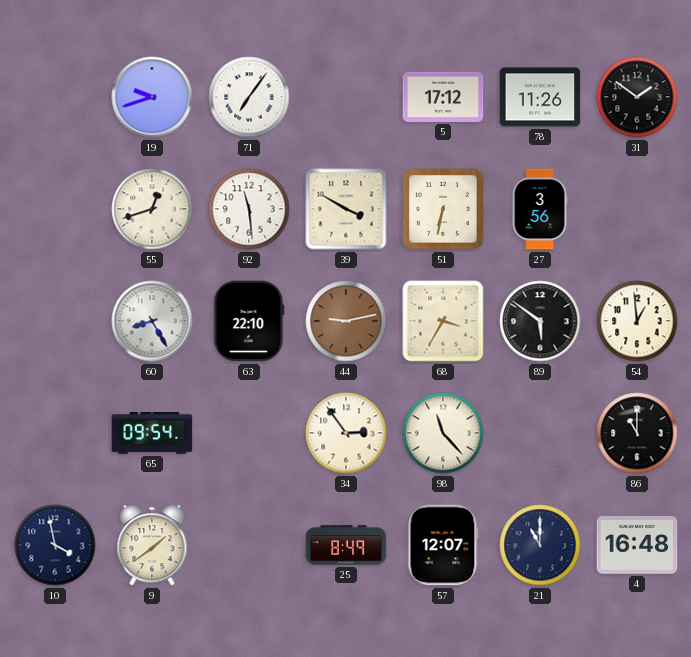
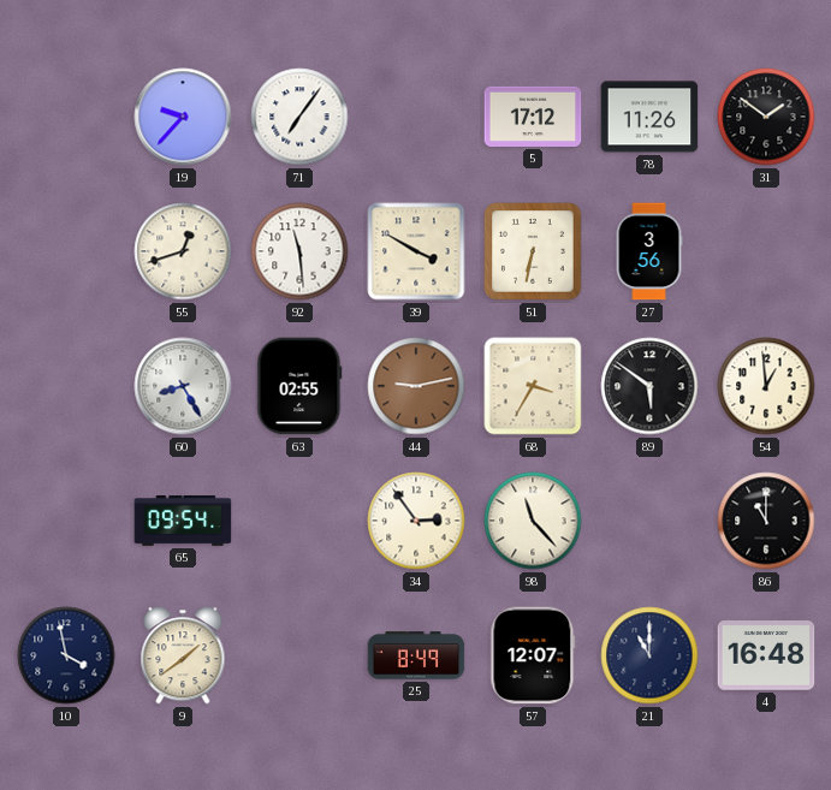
19: 9:42 -> 9:37 (183, 117)
63: 22:10 -> 02:55 (299, 386)
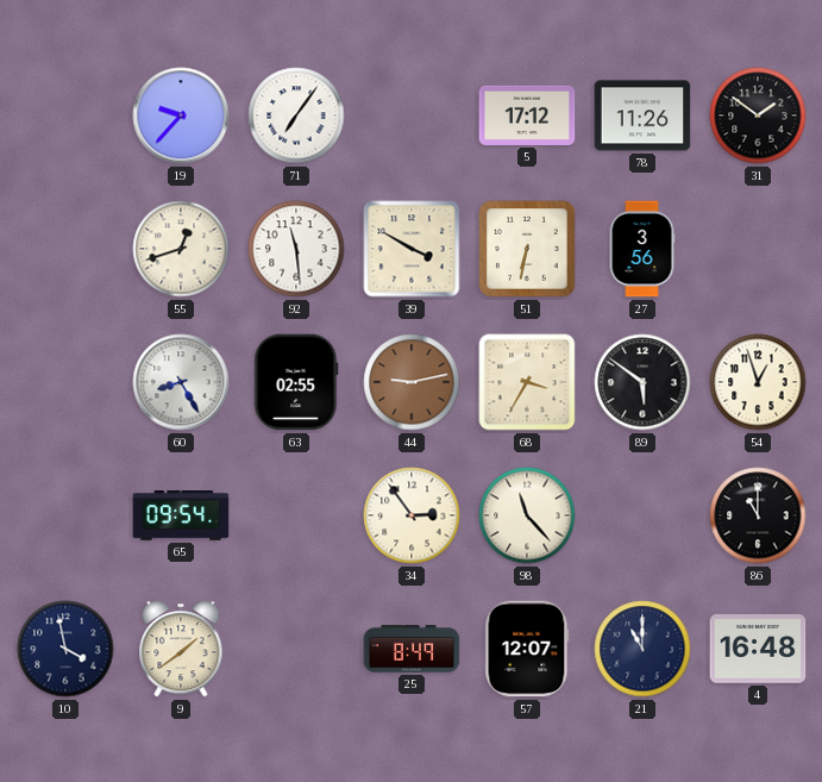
54: 12:59 -> 12:57 (758, 382)
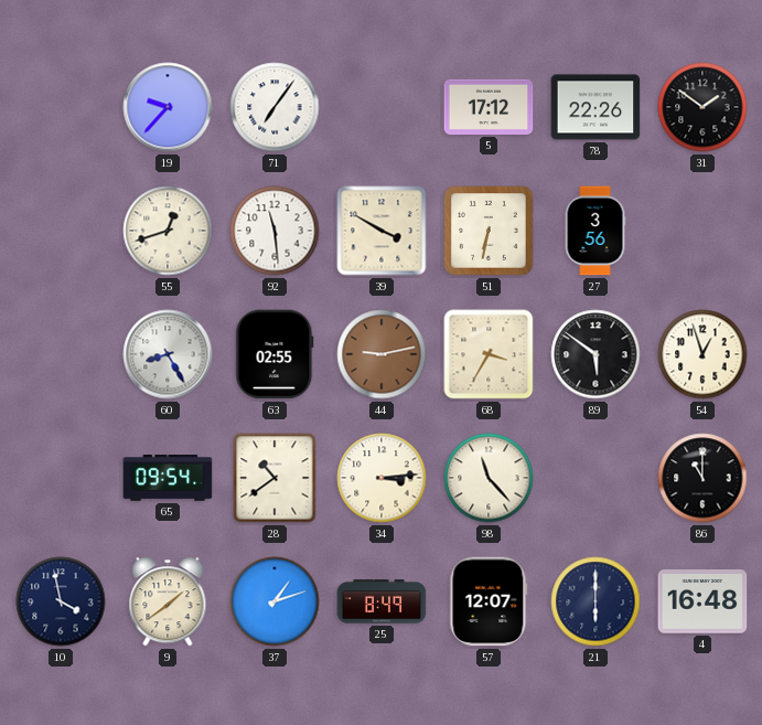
78: 11:26 -> 22:26 (595, 107)
28: none -> 10:39 (275, 478)
34: 2:54 -> 3:14 (382, 478)
37: none -> 1:12 (275, 601)
21: 11:00 -> 6:00 (595, 601)
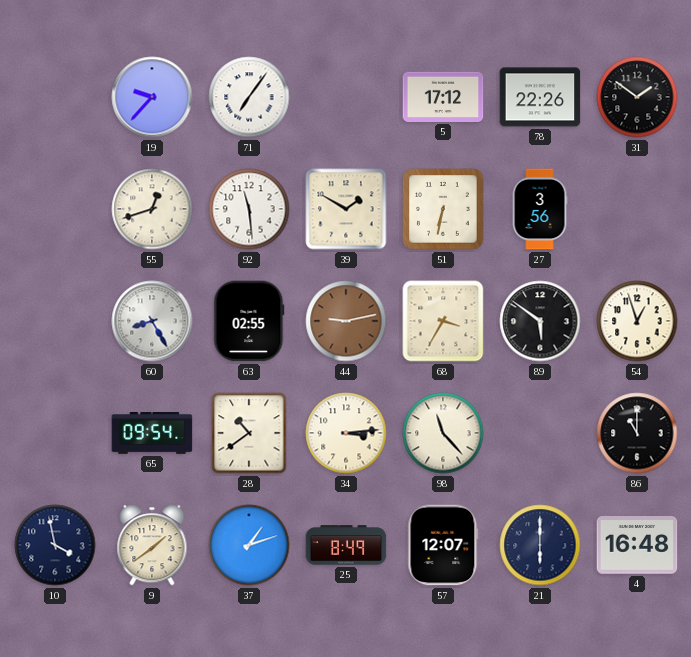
39: 3:50 -> 1:50 (346, 209)
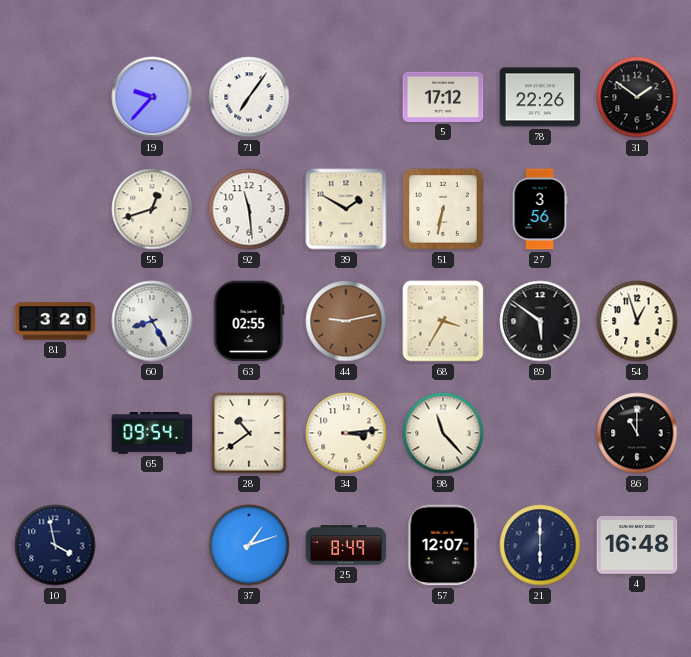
81: none -> 3:20 (55, 321)
9: 1:39 -> none (152, 545)
